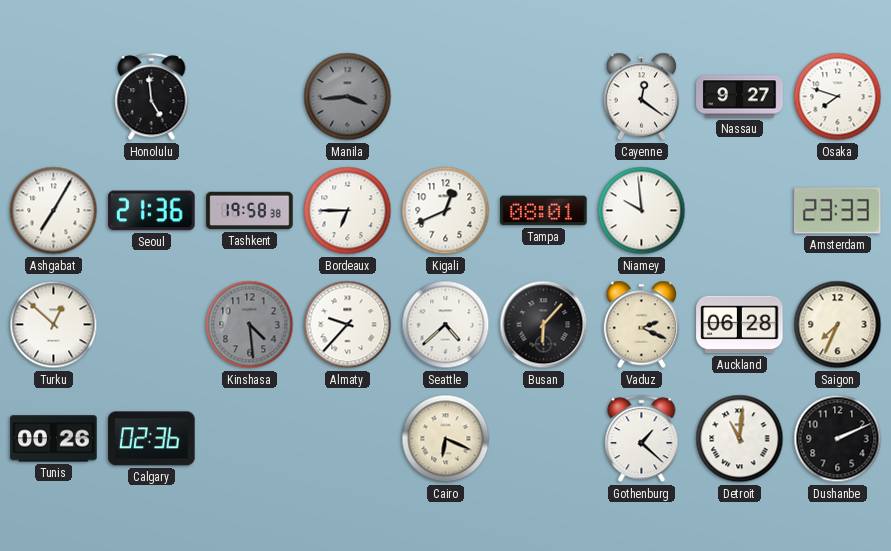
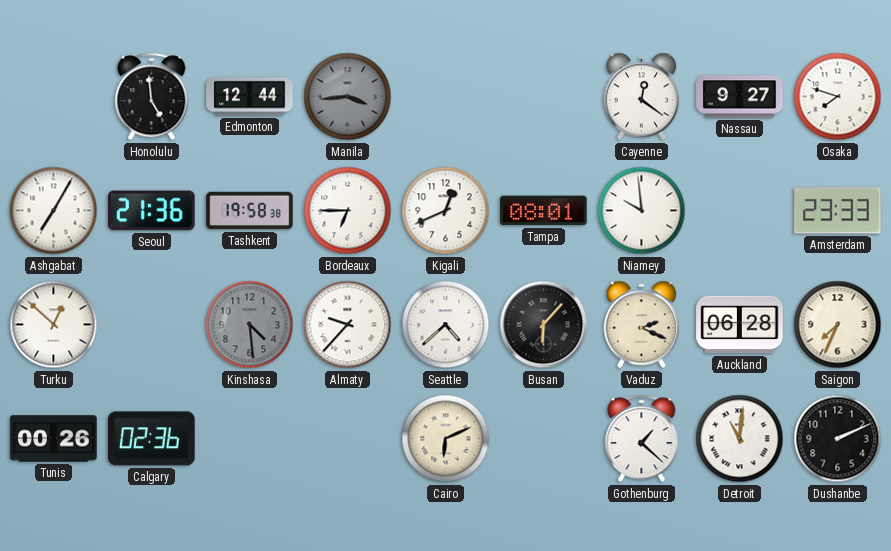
Edmonton: none -> 12:44 (250, 97)
Cairo: 6:19 -> 6:11 (446, 439)
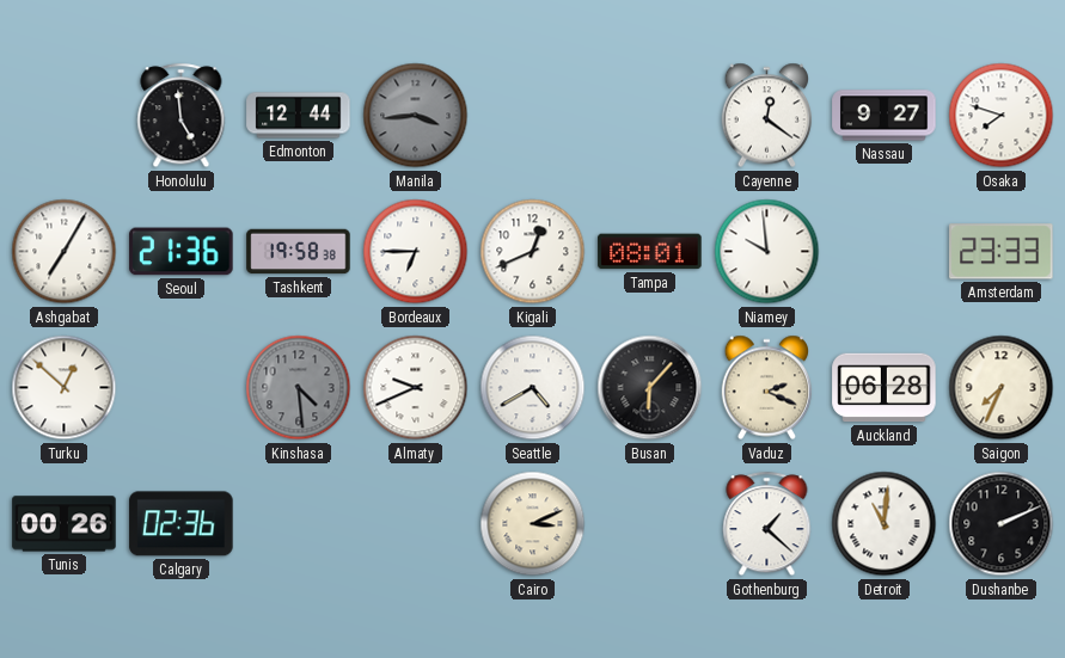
Almaty: 9:37 -> 9:41 (416, 388)
Seattle: 4:38 -> 4:40 (533, 388)
Cairo: 6:11 -> 3:11 (533, 524)
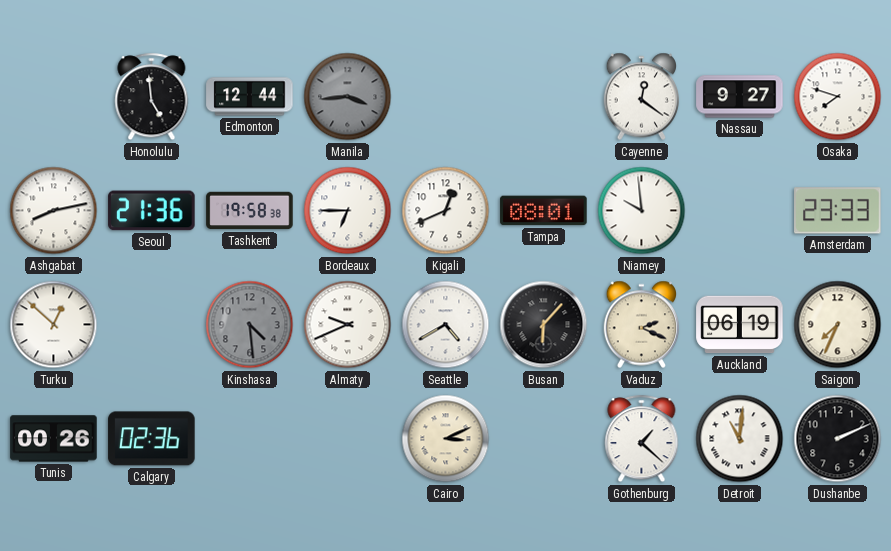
Ashgabat: 7:05 -> 8:13 (54, 211)
Auckland: 06:28 -> 06:19 (740, 325)
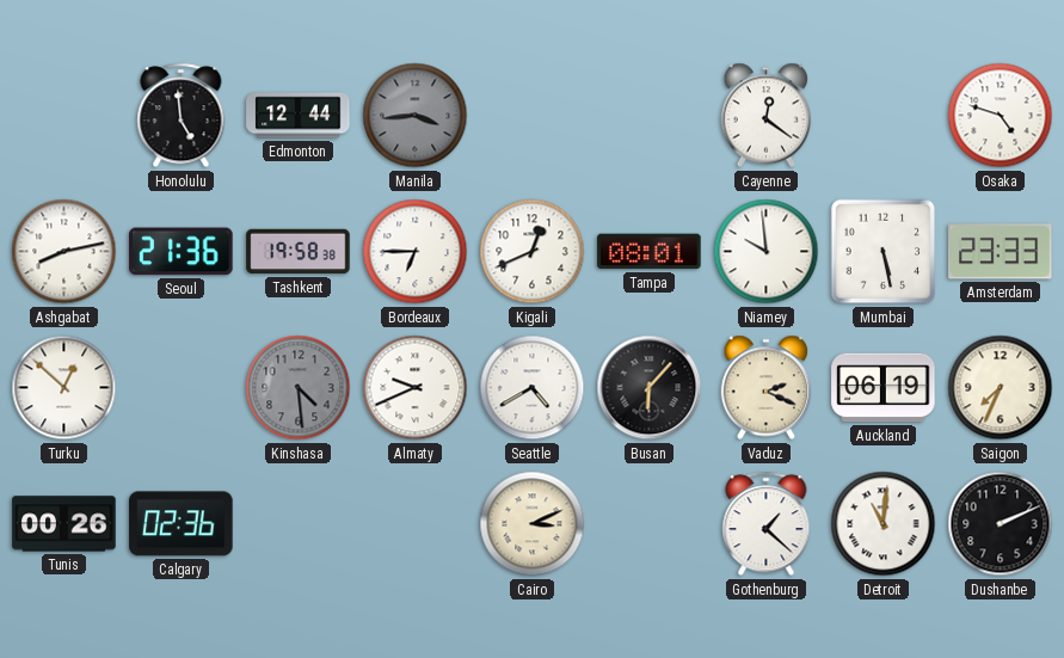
Nassau: 9:27 -> none (740, 97)
Osaka: 7:48 -> 4:48 (1001, 116)
Mumbai: none -> 5:28 (884, 252)
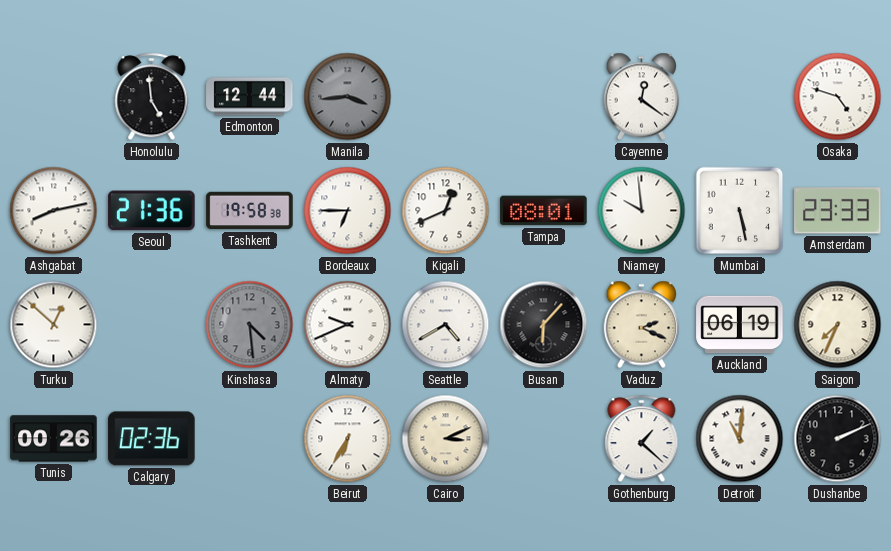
Beirut: none -> 6:35 (348, 439)
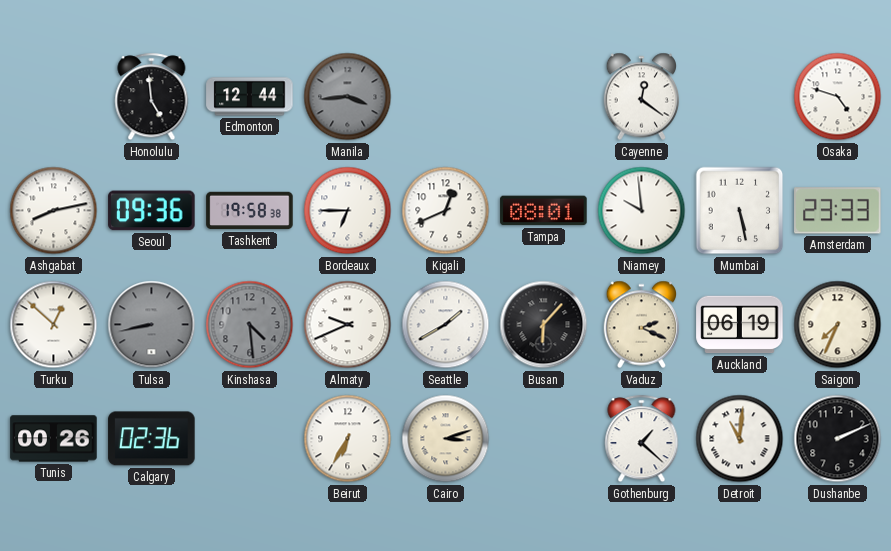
Seoul: 21:36 -> 09:36 (152, 211)
Tulsa: none -> 8:43 (152, 325)
Seattle: 4:40 -> 1:40 (446, 325)
Cairo: 3:11 -> 3:12 (446, 439)
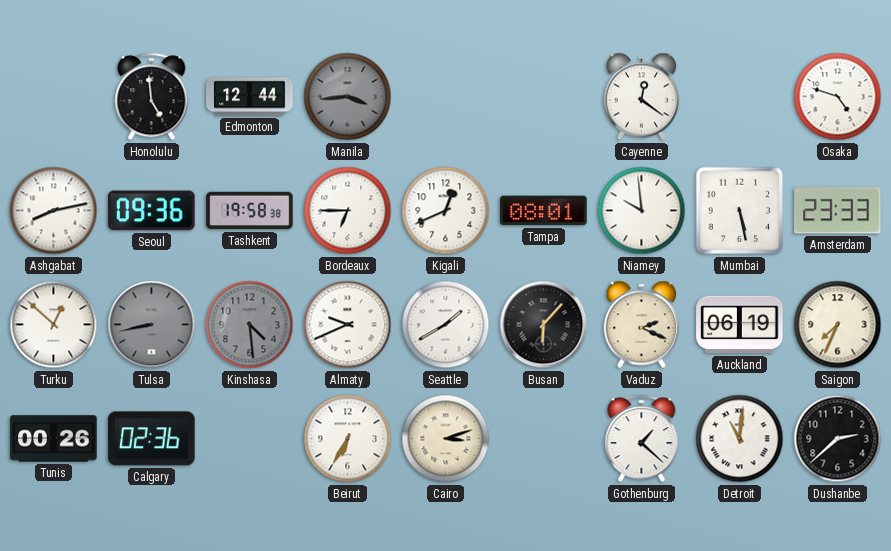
Dushanbe: 2:11 -> 2:38 (838, 439)
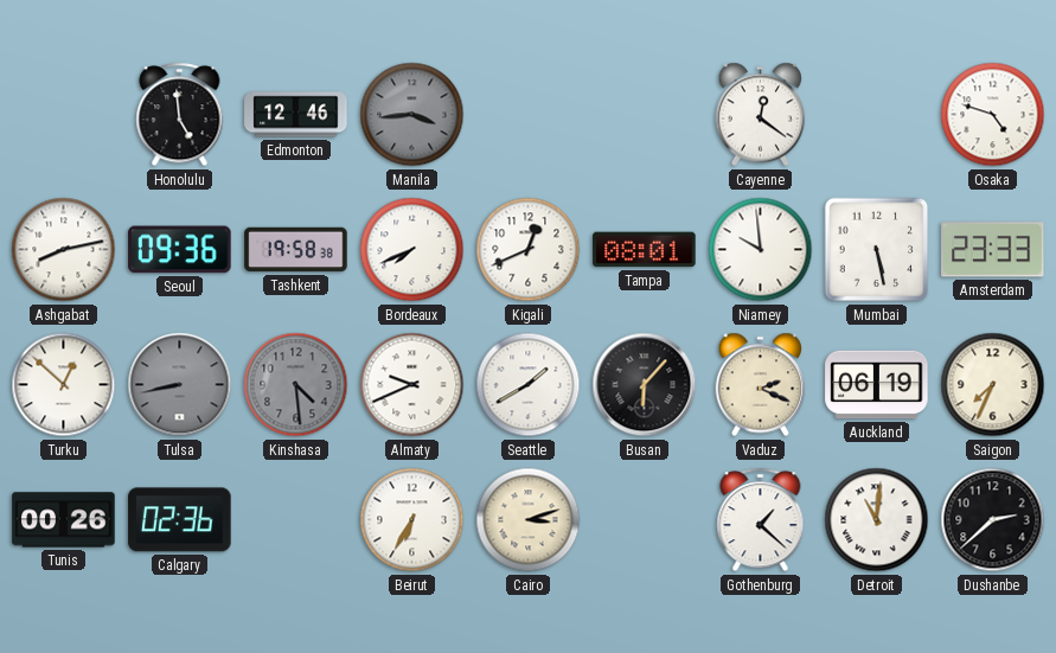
Edmonton: 12:44 -> 12:46 (296, 115)
Bordeaux: 6:45 -> 7:41 (412, 250)
